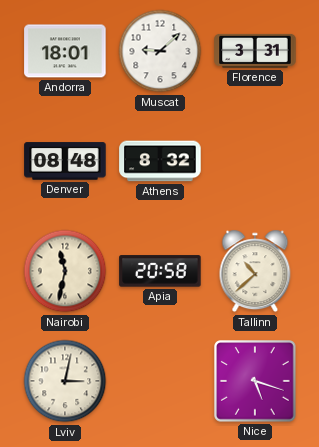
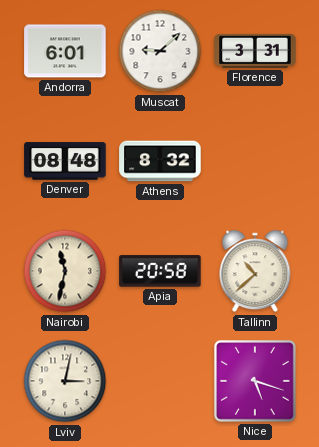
Andorra: 18:01 -> 6:01 (65, 51)
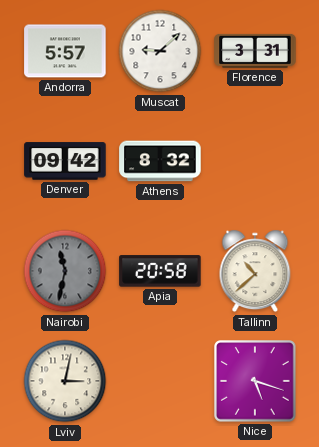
Andorra: 6:01 -> 5:57 (65, 51)
Denver: 08:48 -> 09:42 (65, 161)
Nairobi dial: cream -> grey (65, 271)
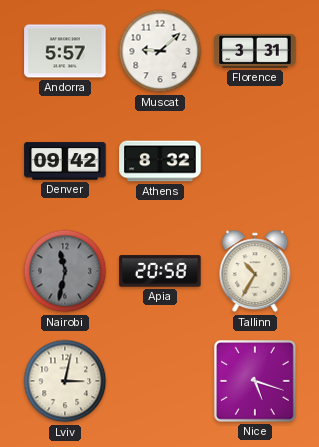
Tallinn: 10:38 -> 10:35 (255, 271)
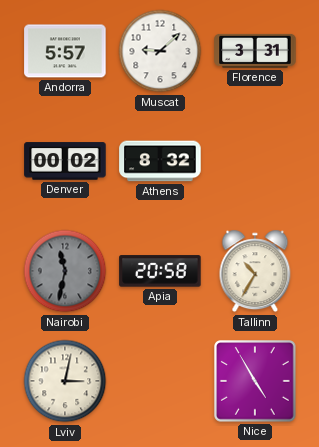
Denver: 09:42 -> 00:02 (65, 161)
Nice: 5:18 -> 4:55 (256, 382)
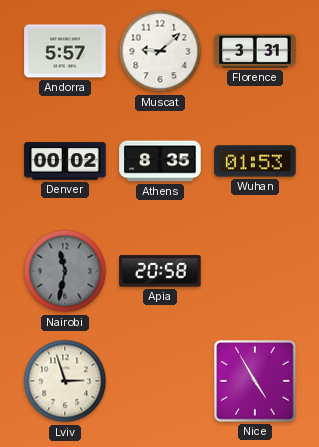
Athens: 8:32 -> 8:35 (160, 161)
Wuhan: none -> 01:53 (255, 161)
Tallinn: 10:35 -> none (255, 271)
Lviv: 3:02 -> 2:57 (65, 381)
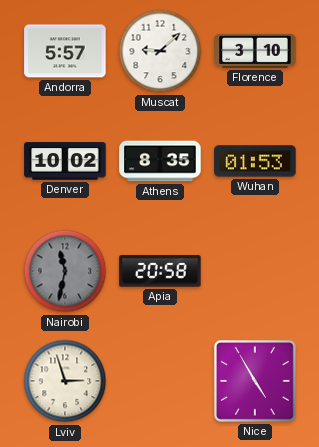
Florence: 3:31 -> 3:10 (255, 51)
Denver: 00:02 -> 10:02 (65, 161)
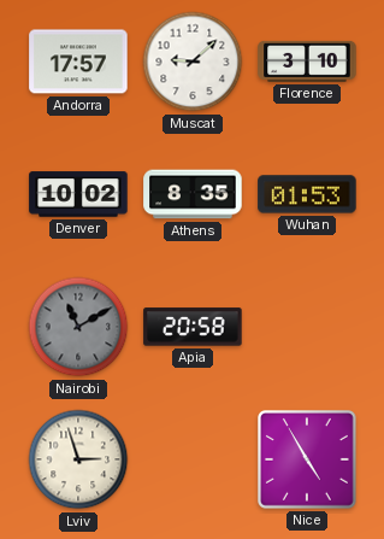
Andorra: 5:57 -> 17:57 (78, 61)
Nairobi: 11:32 -> 11:10 (78, 327)
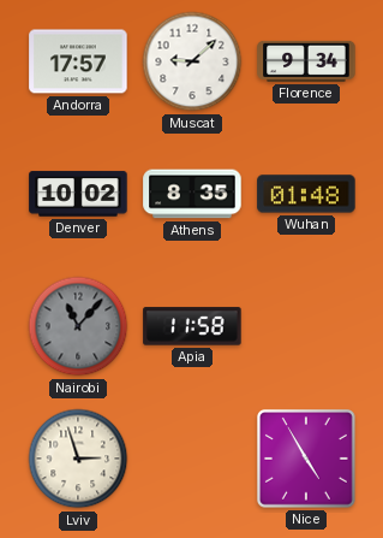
Florence: 3:10 -> 9:34 (306, 61)
Wuhan: 01:53 -> 01:48 (306, 194)
Nairobi: 11:10 -> 11:07 (78, 326)
Apia: 20:58 -> 11:58 (192, 326)
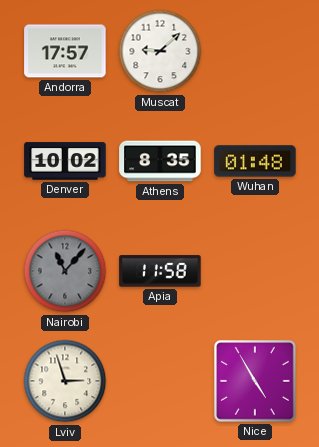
Florence: 9:34 -> none (306, 61)
